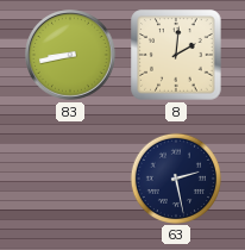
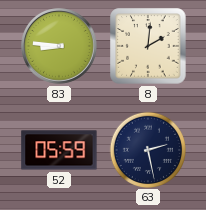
83: 8:43 -> 8:46 (60, 47)
52: none -> 05:59 (59, 150)
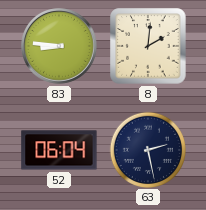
52: 05:59 -> 06:04 (59, 150)
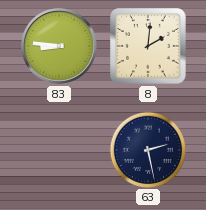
52: 06:04 -> none (59, 150)
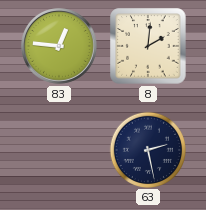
83: 8:46 -> 12:46 (60, 47)
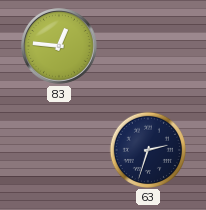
8: 2:01 -> none (148, 46)
63: 2:28 -> 2:33 (147, 149)
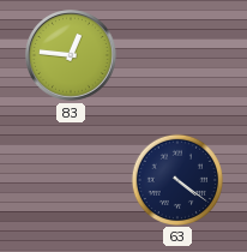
63: 2:33 -> 4:21 (176, 179)
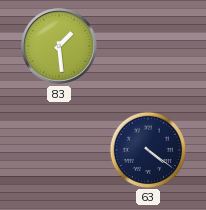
83: 12:46 -> 1:29 (60, 47)
